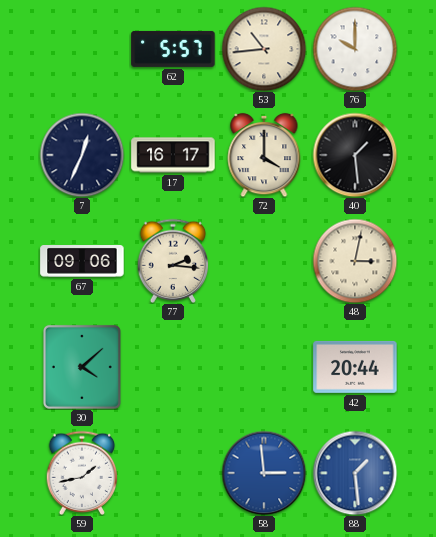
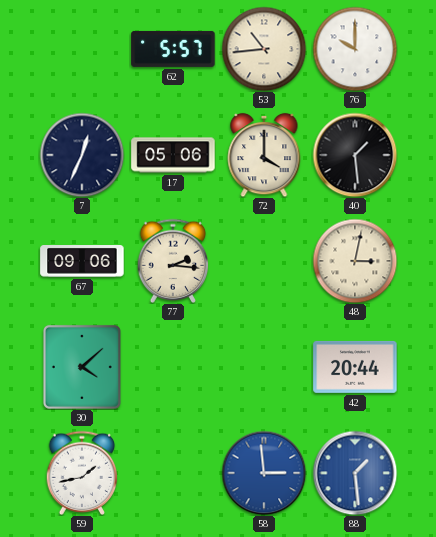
17: 16:17 -> 05:06 (173, 155)
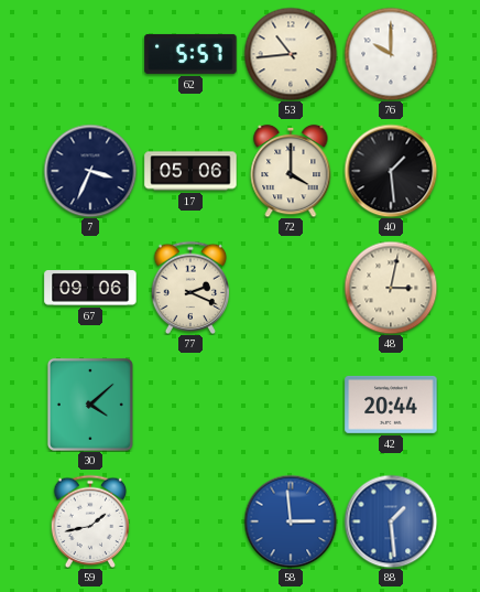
7: 12:34 -> 3:34 (90, 171)
77: 2:16 -> 2:19 (190, 287)
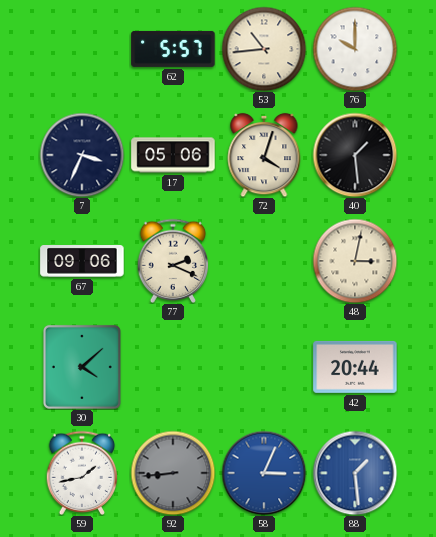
72: 4:00 -> 4:03 (264, 155)
92: none -> 8:44 (173, 473)
58: 2:59 -> 3:04 (264, 473)
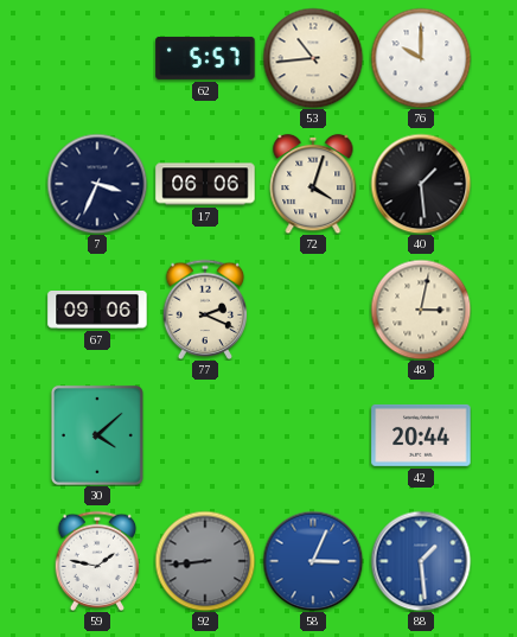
17: 05:06 -> 06:06 (205, 184)
59: 1:43 -> 1:47 (97, 560)
